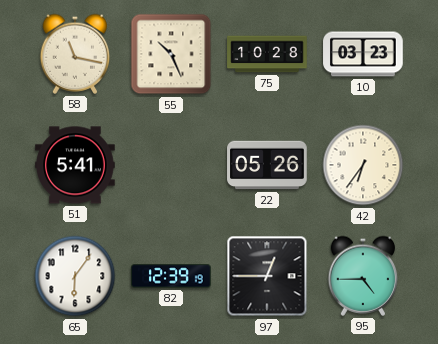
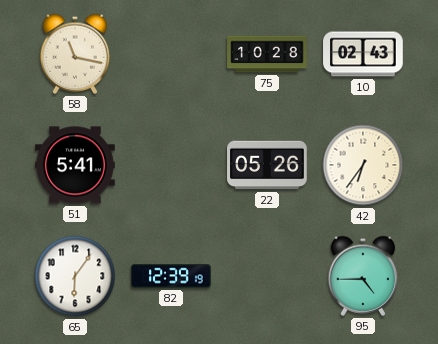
55: 10:26 -> none (171, 54)
10: 03:23 -> 02:43 (363, 54)
97: 12:45 -> none (267, 276)
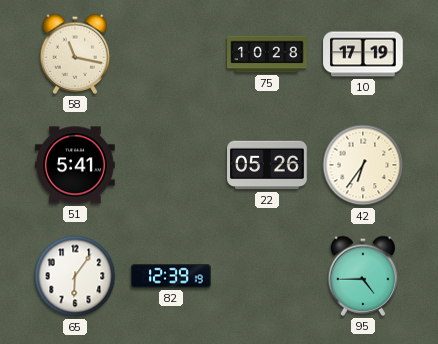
10: 02:43 -> 17:19 (363, 54)
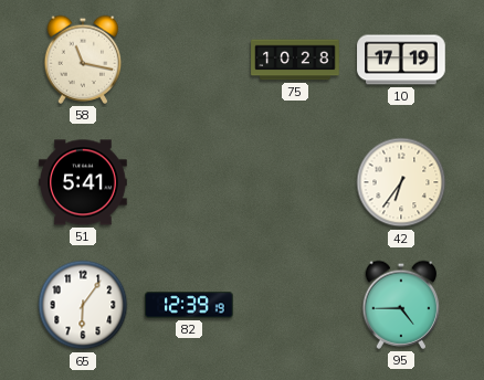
22: 05:26 -> none (267, 165)
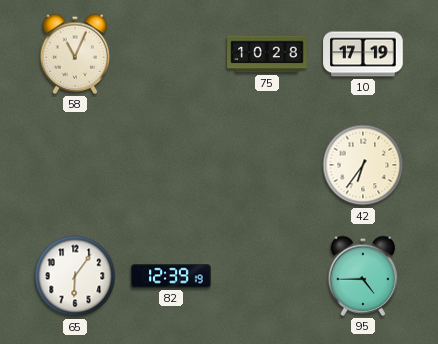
58: 11:17 -> 11:04 (75, 54)
51: 5:41 -> none (83, 182)
